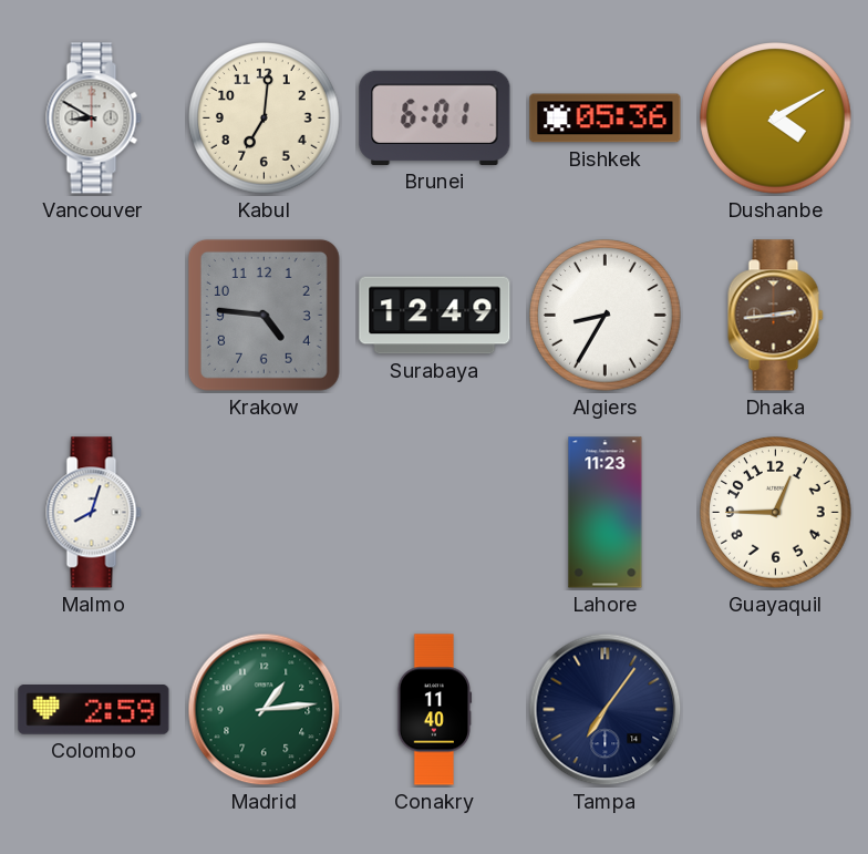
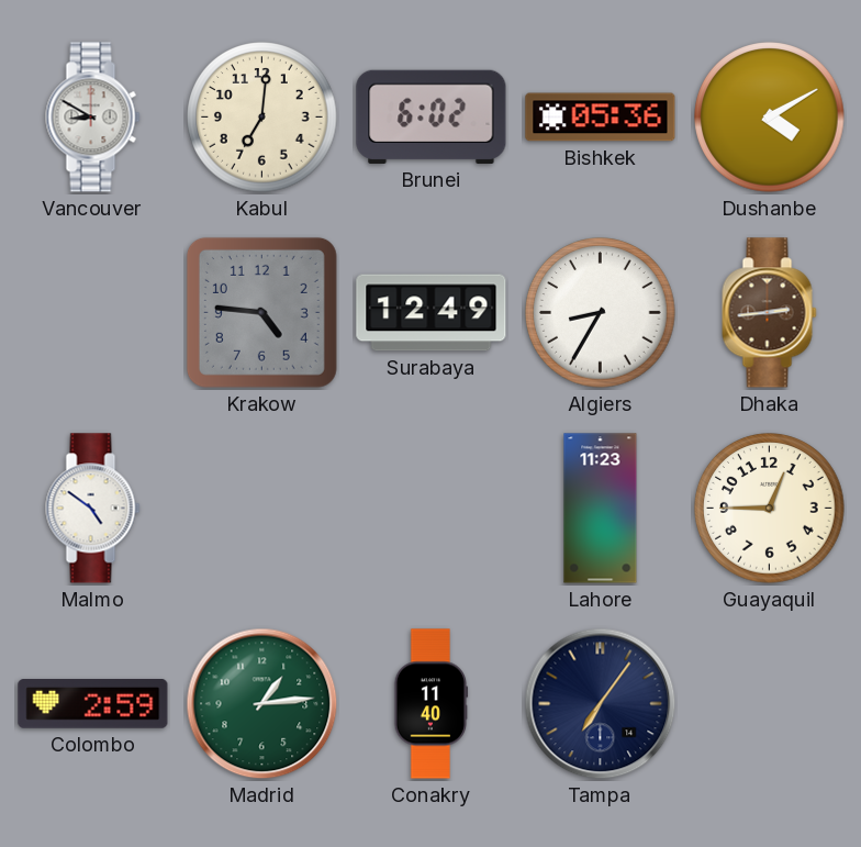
Brunei: 6:01 -> 6:02 (432, 116)
Malmo: 8:03 -> 4:51 (93, 509)
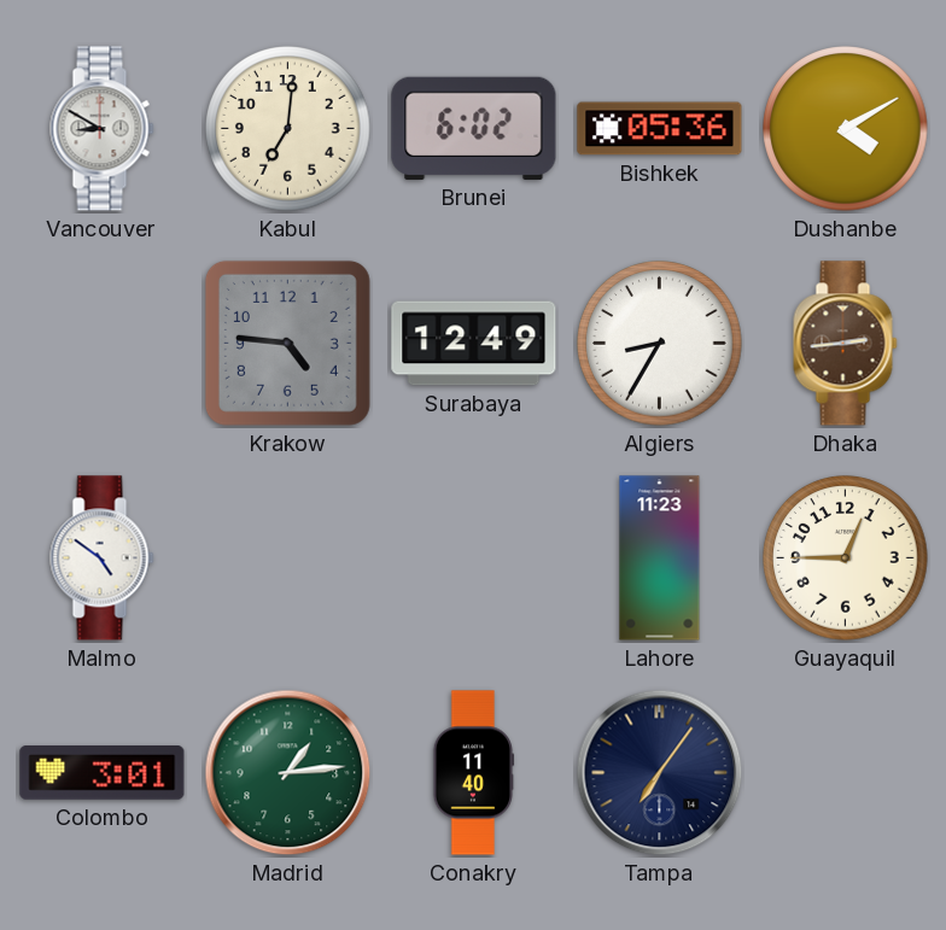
Colombo: 2:59 -> 3:01 (103, 773)
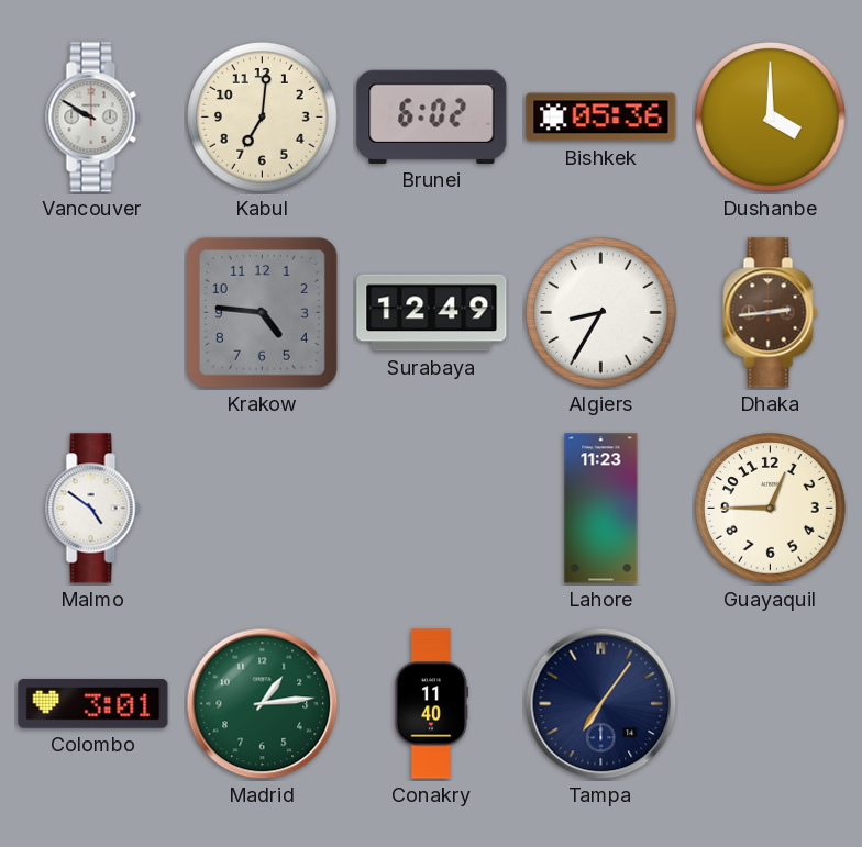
Vancouver: 8:50 -> 9:50 (93, 118)
Dushanbe: 4:10 -> 4:00 (771, 118)
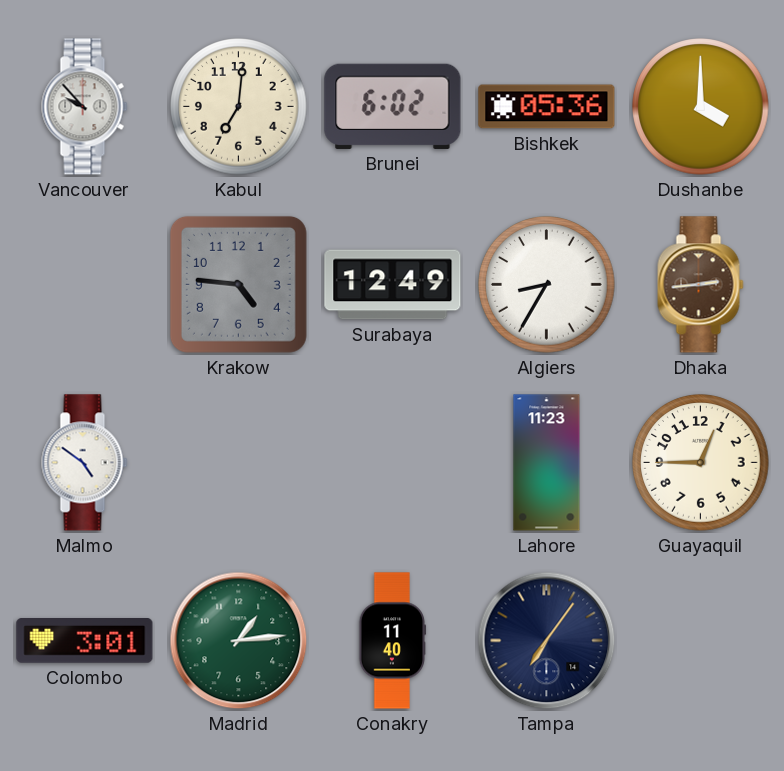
Vancouver: 9:50 -> 9:53 (85, 107)
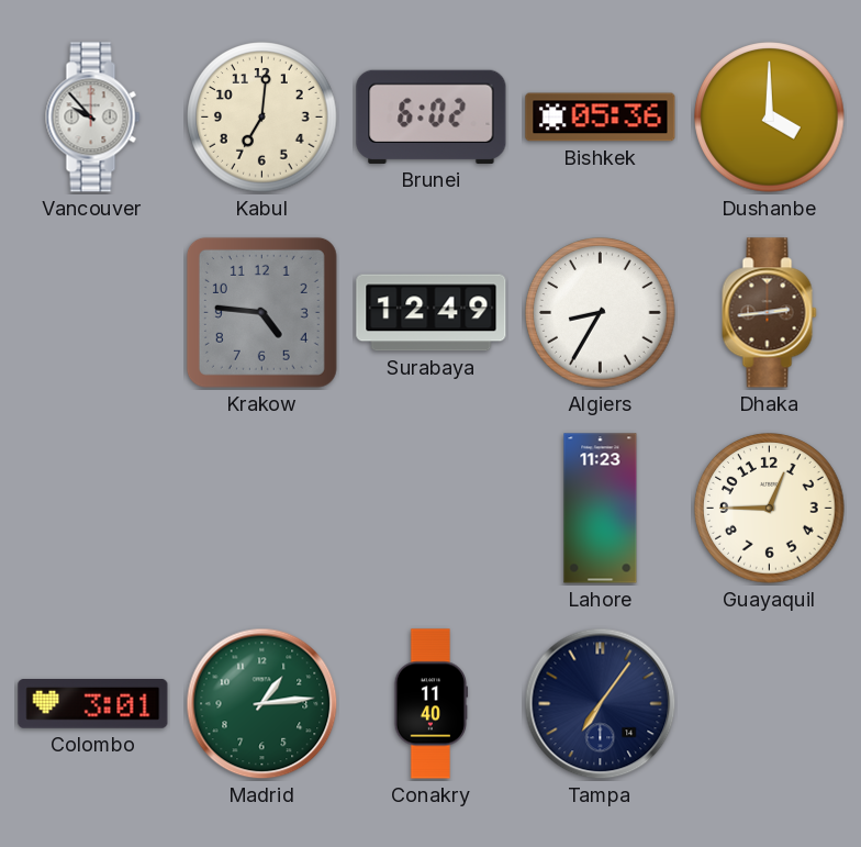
Malmo: 4:51 -> none (85, 463)
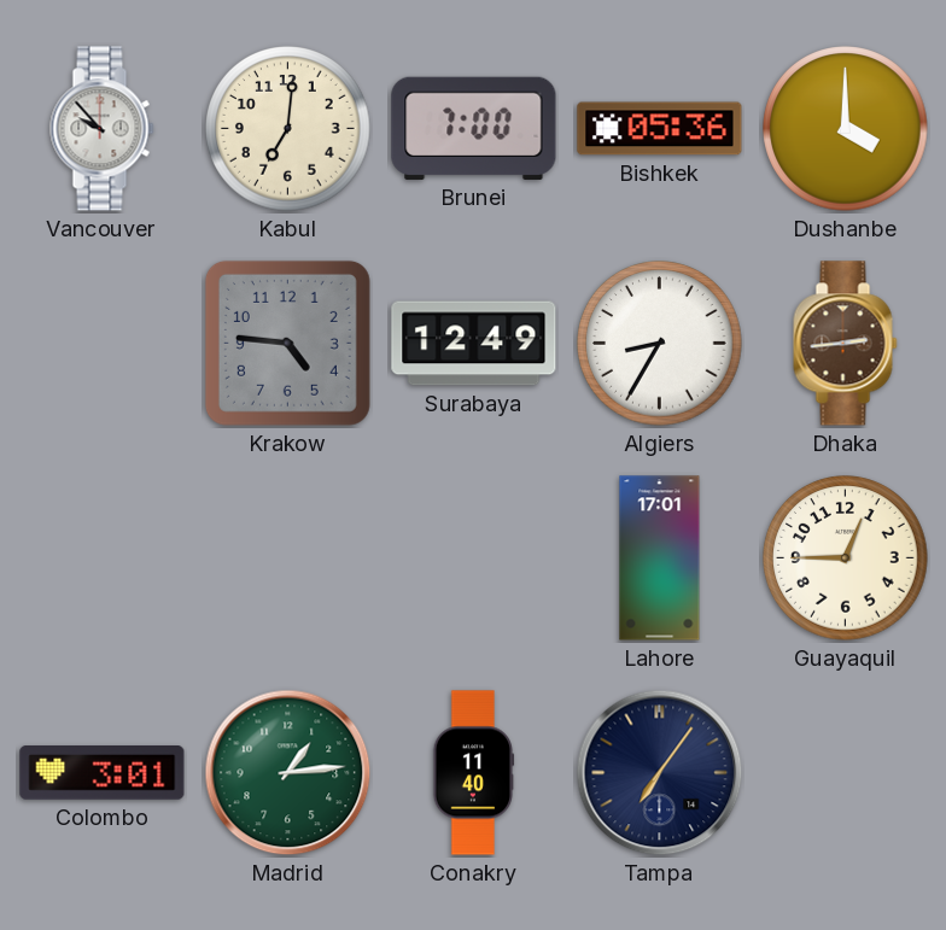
Brunei: 6:02 -> 7:00 (474, 128)
Lahore: 11:23 -> 17:01 (660, 558)
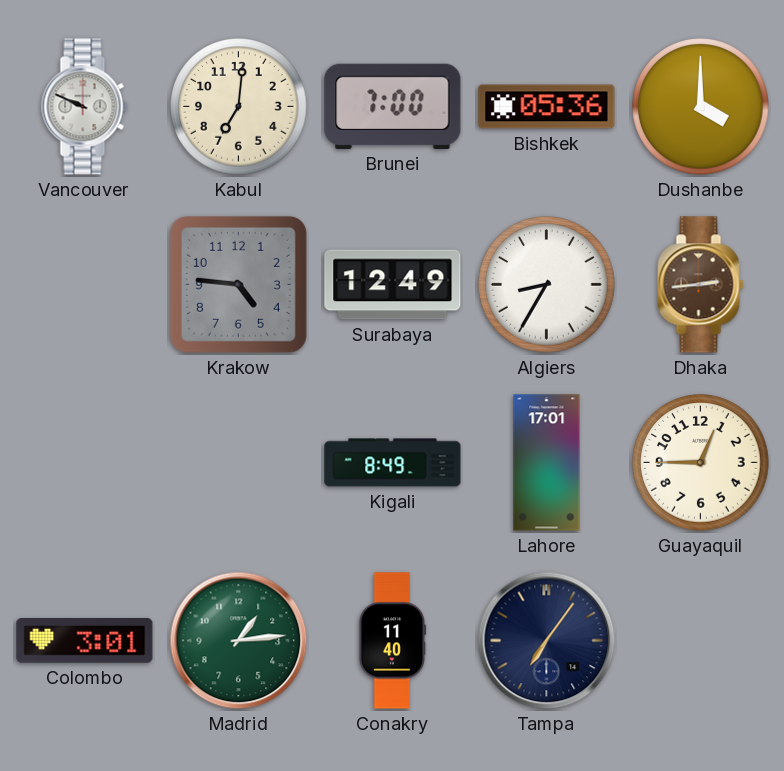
Vancouver: 9:53 -> 9:49 (85, 107)
Kigali: none -> 8:49 (393, 463)
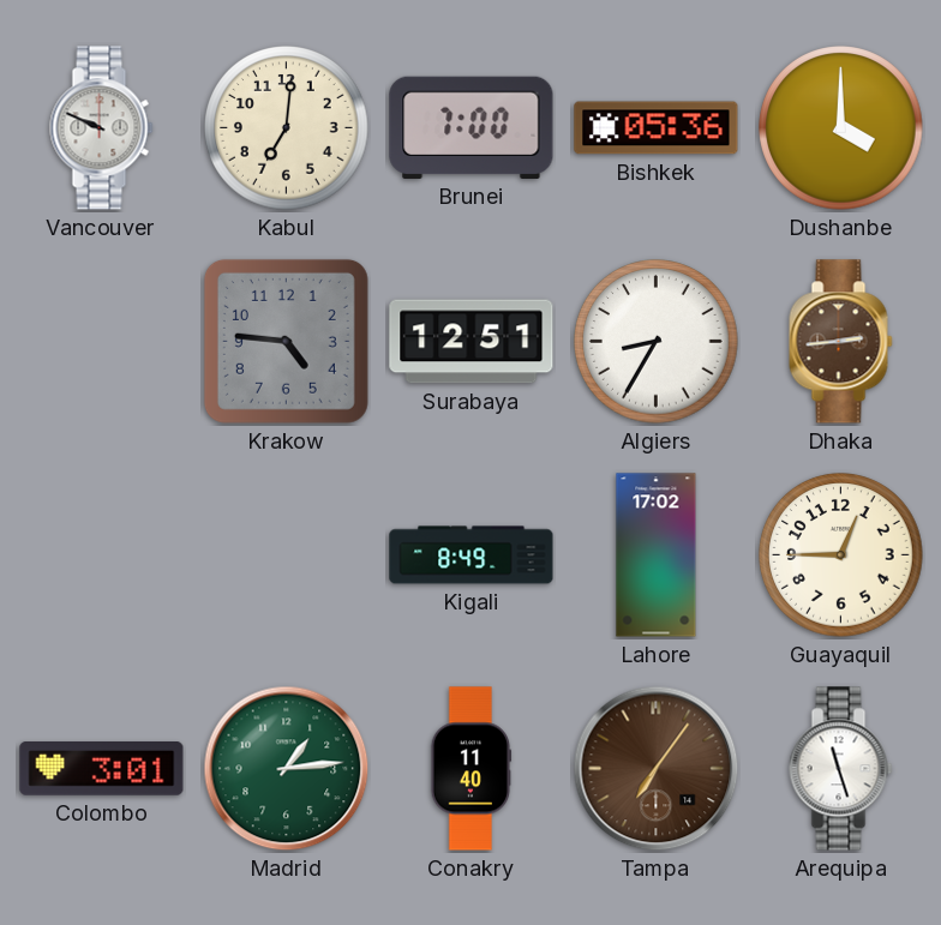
Surabaya: 12:49 -> 12:51 (472, 342)
Lahore: 17:01 -> 17:02 (657, 555)
Tampa dial: navy -> brown (657, 769)
Arequipa: none -> 11:27 (841, 769)
